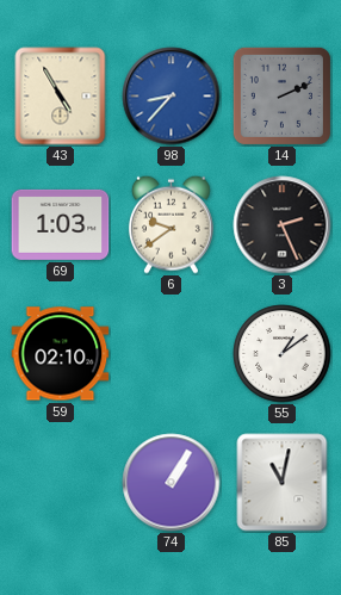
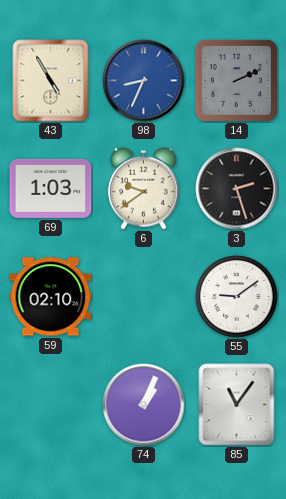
98: 8:37 -> 8:34 (144, 81)
3: 2:26 -> 2:27 (237, 189)
55: 1:09 -> 9:09 (237, 297)
74: 1:05 -> 1:04 (144, 405)
85: 11:02 -> 11:06 (237, 405)
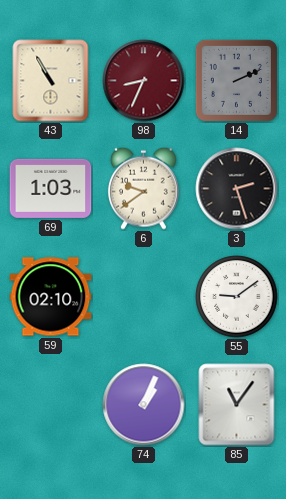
43: 4:55 -> 10:55 (51, 81)
98 dial: blue -> burgundy (144, 81)
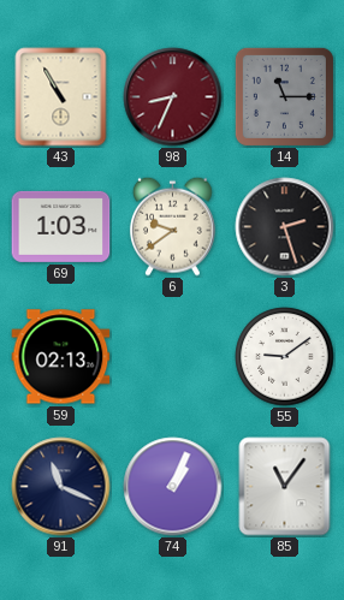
14: 2:11 -> 11:15 (284, 96)
59: 02:10 -> 02:13 (61, 357)
91: none -> 11:19 (61, 487)
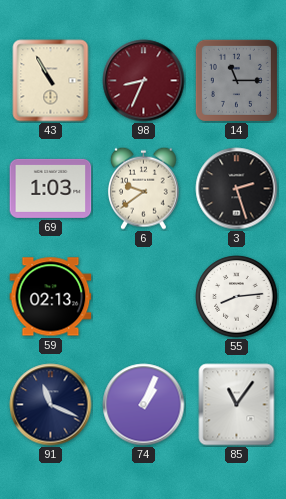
55: 9:09 -> 8:14 (237, 297)
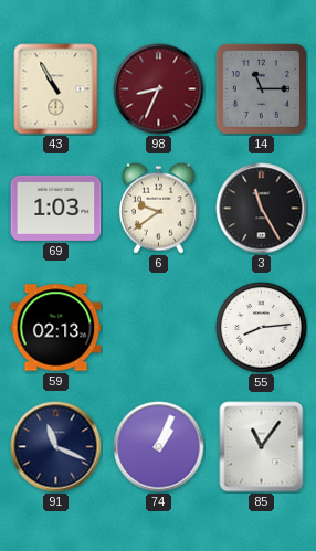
3: 2:27 -> 11:25 (262, 209)
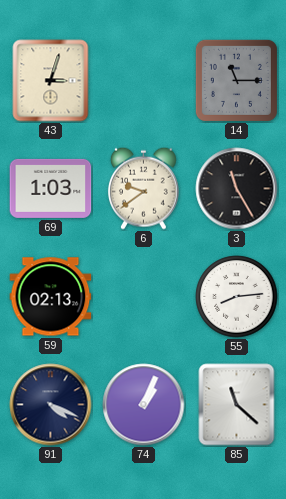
43: 10:55 -> 3:03 (51, 81)
98: 8:34 -> none (159, 89)
91: 11:19 -> 4:19 (51, 405)
85: 11:06 -> 11:22 (237, 405)
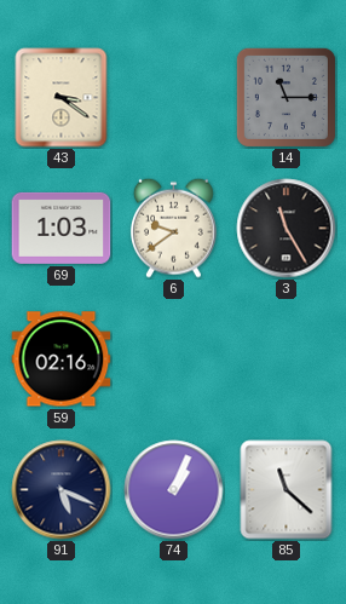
43: 3:03 -> 3:21 (62, 98)
59: 02:13 -> 02:16 (62, 359)
55: 8:14 -> none (237, 297)
91: 4:19 -> 5:19 (62, 490)
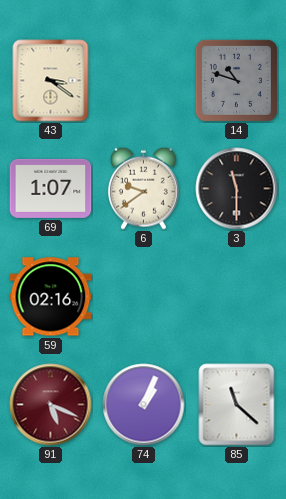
14: 11:15 -> 10:48 (236, 80)
69: 1:03 -> 1:07 (51, 188)
3: 11:25 -> 11:30 (237, 189)
91 dial: navy -> burgundy (51, 405)
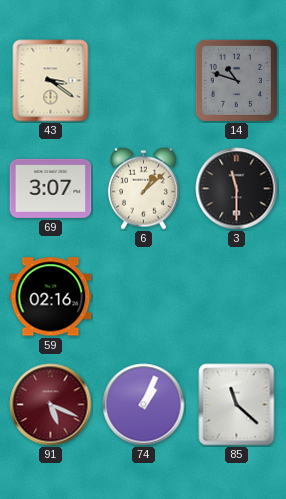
69: 1:07 -> 3:07 (51, 188)
6: 9:39 -> 1:08 (143, 188)
